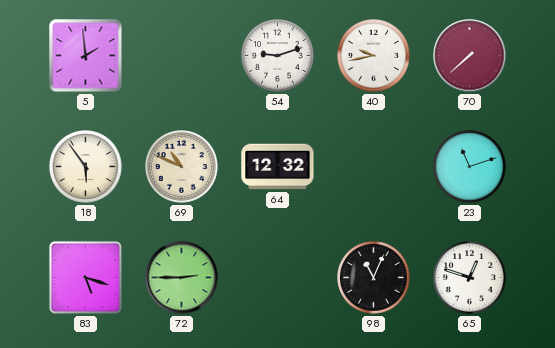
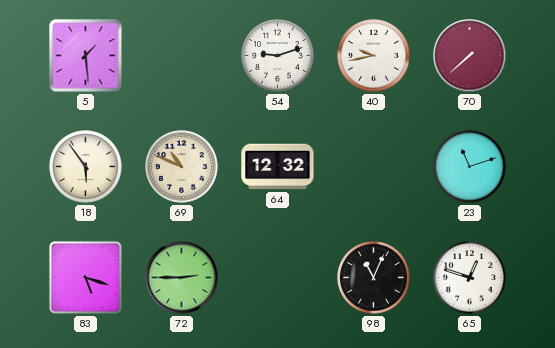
5: 1:59 -> 1:29 (86, 56)
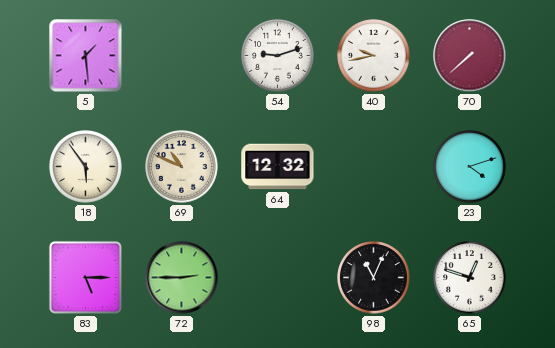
23: 11:12 -> 4:12 (470, 167)
83: 5:18 -> 5:15 (85, 277)
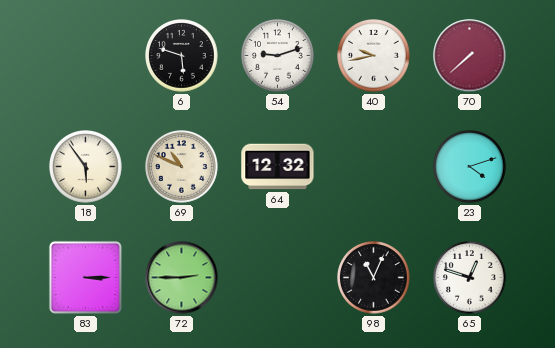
5: 1:29 -> none (86, 56)
6: none -> 5:48 (182, 56)
83: 5:15 -> 3:15 (85, 277)
